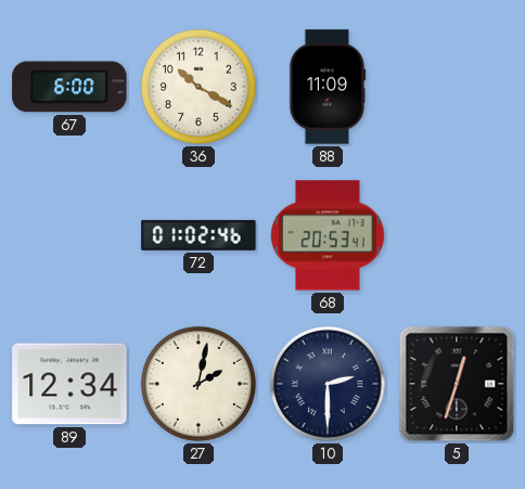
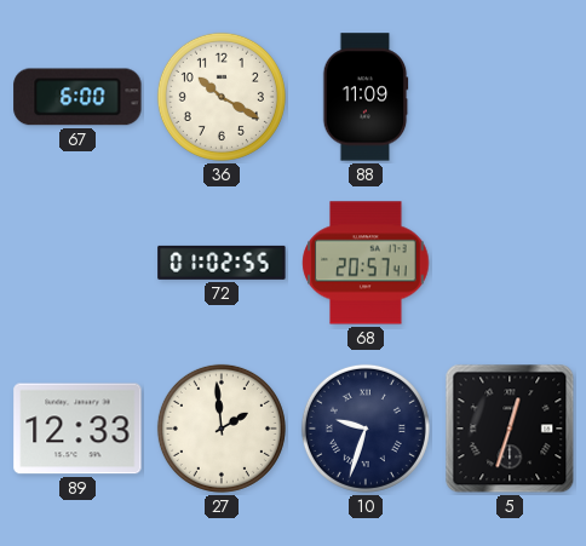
72: 01:02:46 -> 01:02:55 (222, 263)
68: 20:53 -> 20:57 (366, 263)
89: 12:34 -> 12:33 (77, 429)
27: 2:02 -> 1:59 (222, 429)
10: 2:30 -> 9:33 (366, 429)
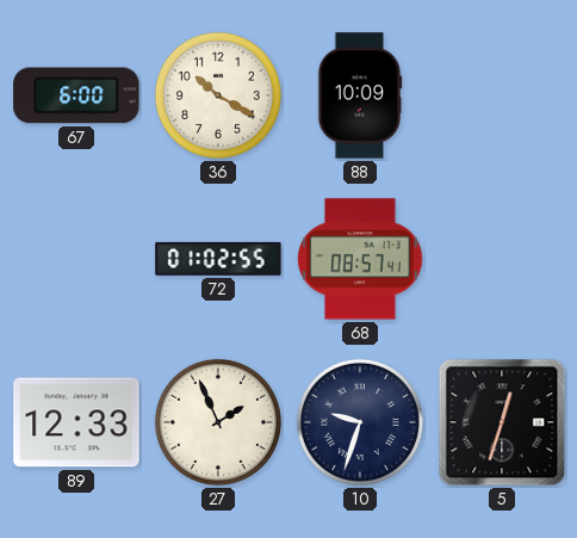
88: 11:09 -> 10:09 (360, 95)
68: 20:57 -> 08:57 (360, 259)
27: 1:59 -> 1:56 (218, 422)
